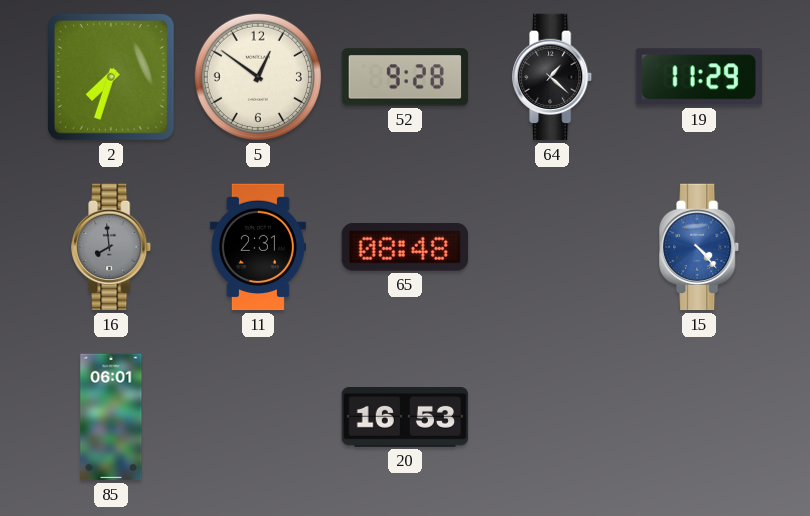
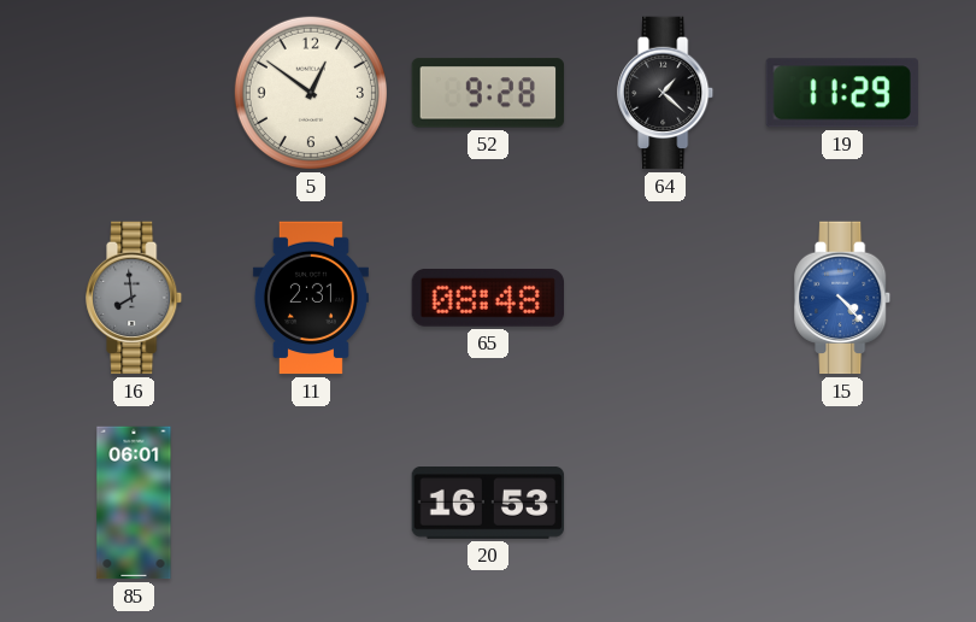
2: 7:33 -> none (112, 78)
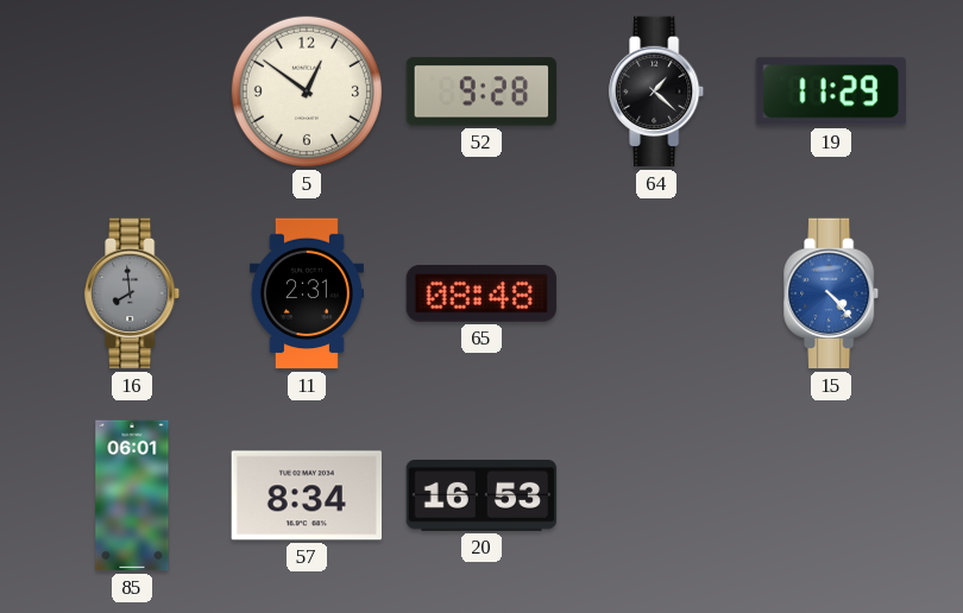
57: none -> 8:34 (306, 495)
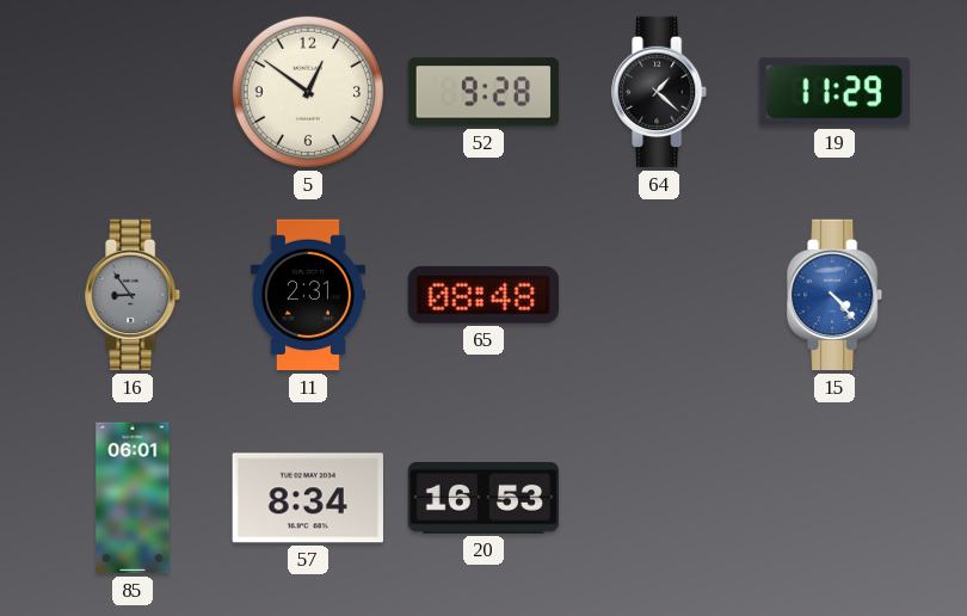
16: 7:59 -> 8:54 (134, 295)
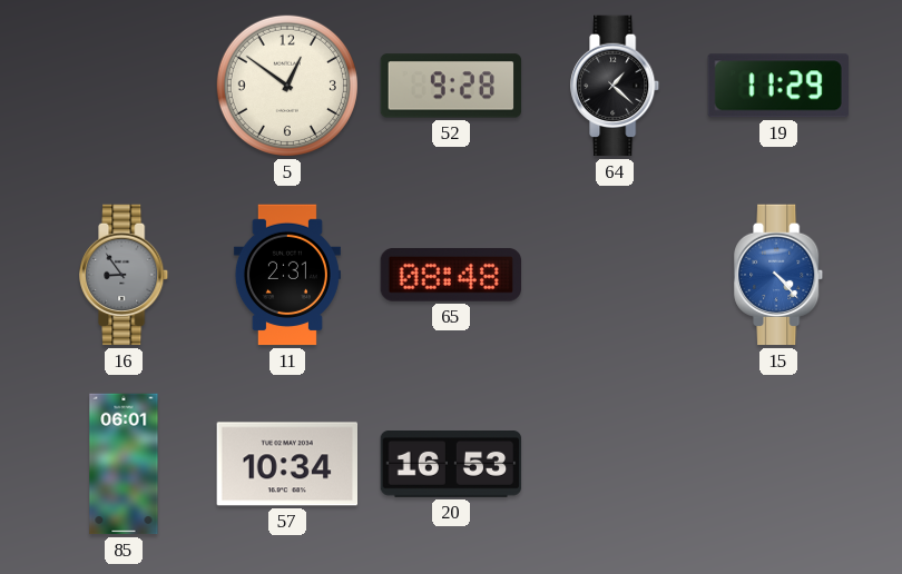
57: 8:34 -> 10:34 (286, 464)
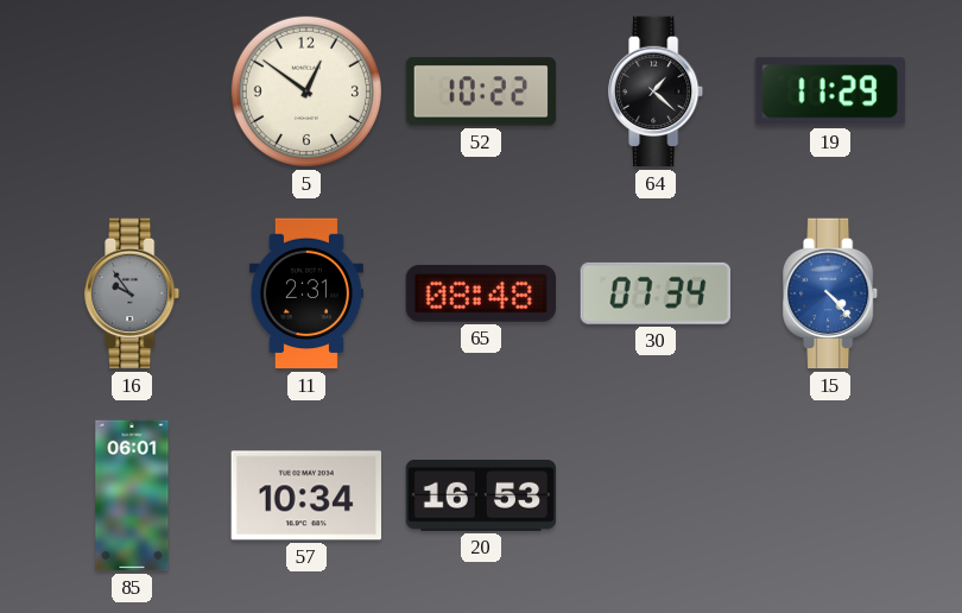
52: 9:28 -> 10:22 (481, 91)
16: 8:54 -> 9:54 (133, 293)
30: none -> 07:34 (654, 293)
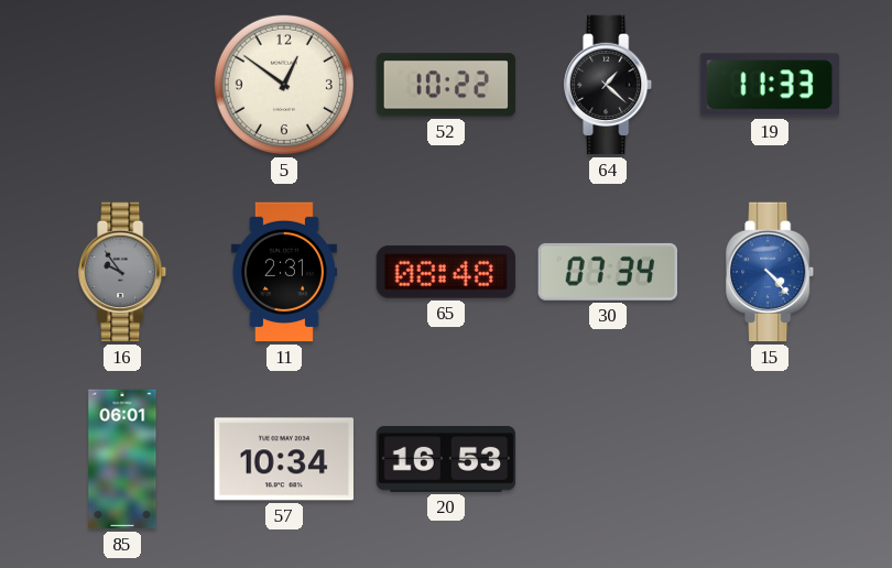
19: 11:29 -> 11:33 (770, 85)
